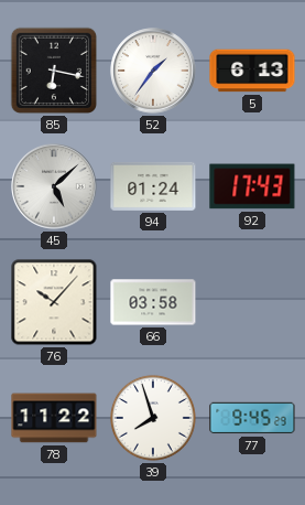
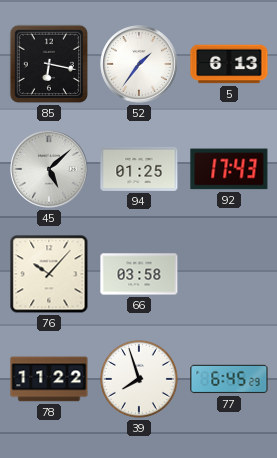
94: 01:24 -> 01:25 (139, 169)
77: 9:45 -> 6:45 (229, 379)
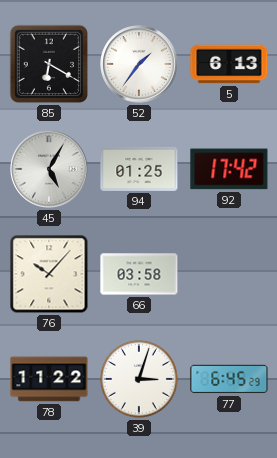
85: 6:17 -> 6:20 (48, 64)
45: 5:08 -> 5:05 (49, 169)
92: 17:43 -> 17:42 (229, 169)
39: 7:57 -> 3:03 (139, 379)
